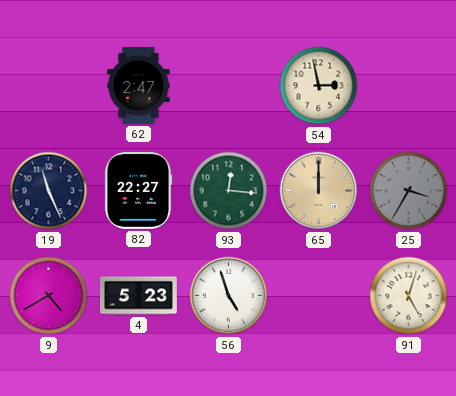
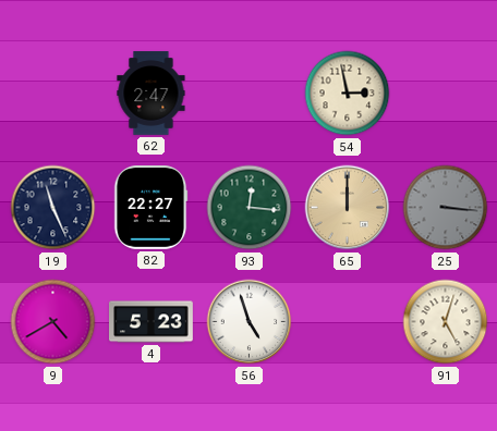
25: 3:35 -> 3:16 (446, 208)
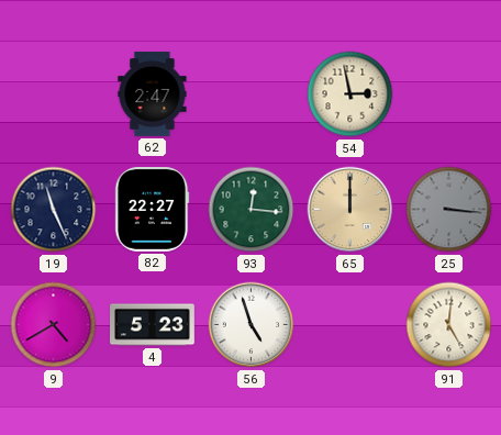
91: 5:03 -> 5:01 (449, 325)
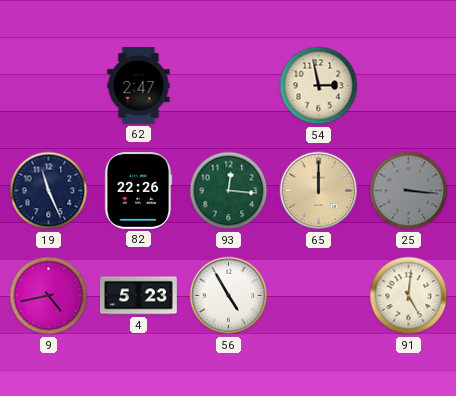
82: 22:27 -> 22:26 (138, 191)
9: 4:40 -> 4:43 (49, 296)
56: 4:57 -> 4:55 (229, 296)
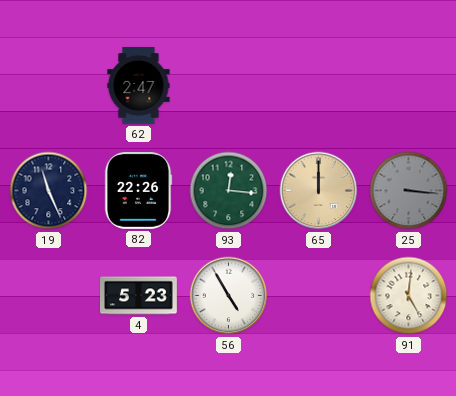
54: 2:58 -> none (319, 86)
9: 4:43 -> none (49, 296)
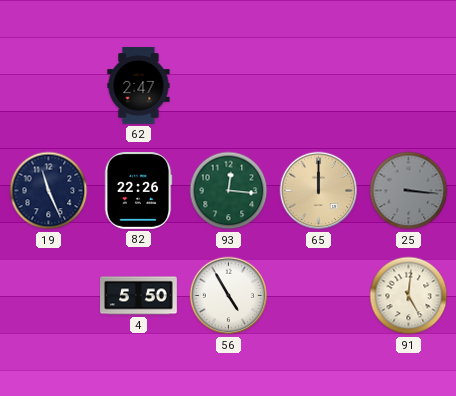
4: 5:23 -> 5:50 (139, 296)
